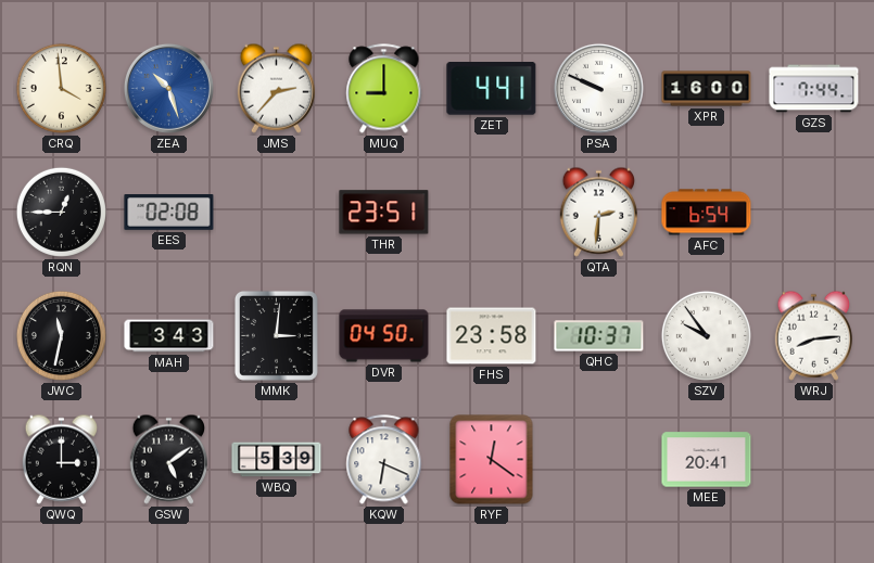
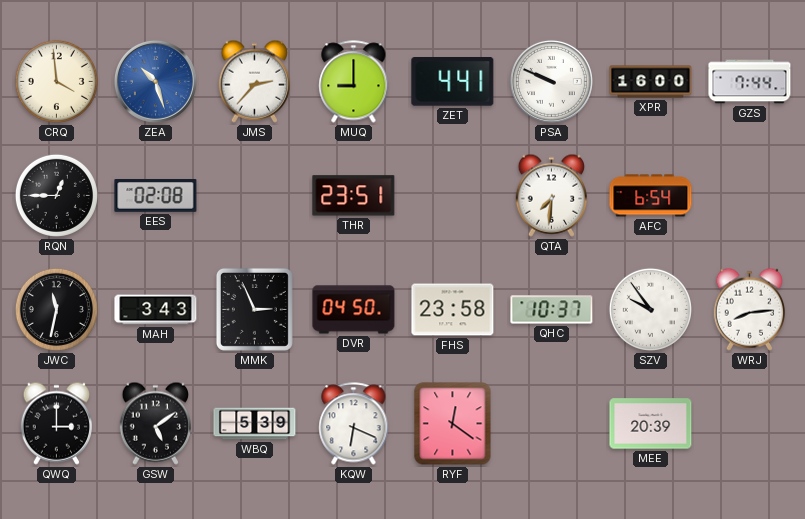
QTA: 2:31 -> 7:31 (552, 195)
MMK: 3:01 -> 2:56 (254, 309)
MEE: 20:41 -> 20:39 (651, 424)
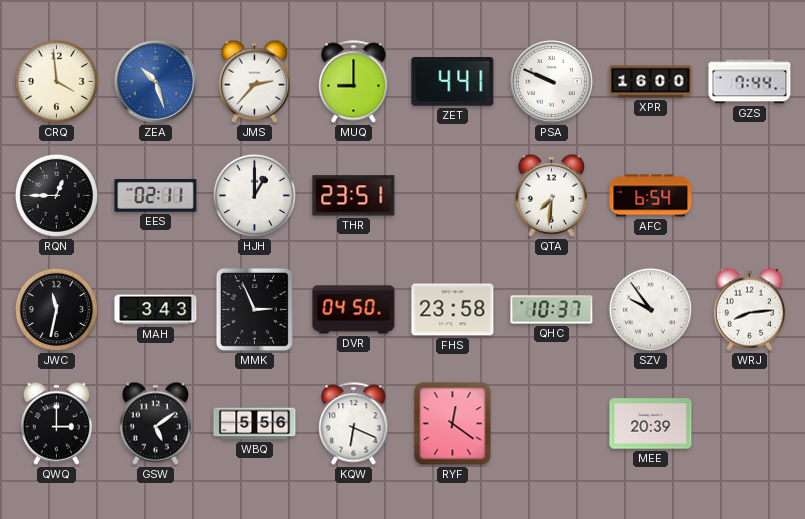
EES: 02:08 -> 02:11 (156, 196)
HJH: none -> 1:00 (254, 195)
WBQ: 5:39 -> 5:56 (255, 424)
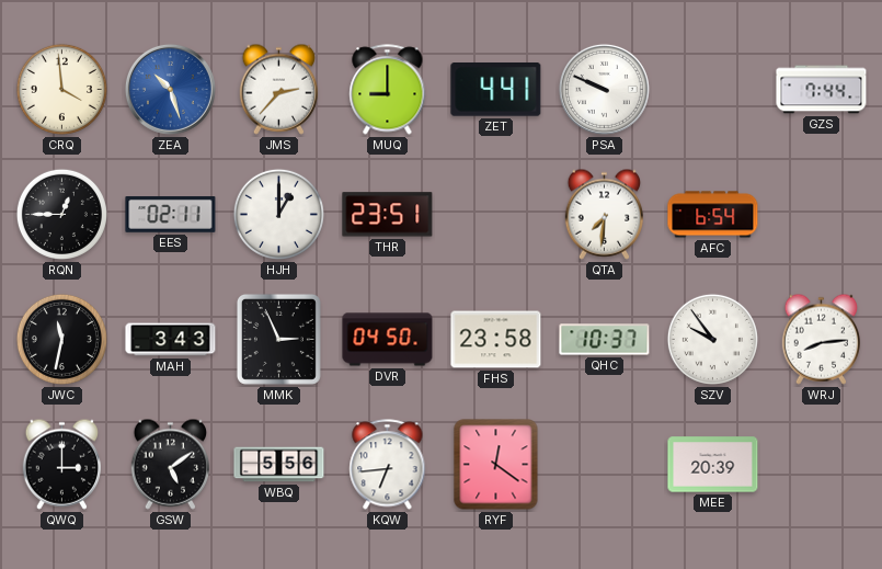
XPR: 16:00 -> none (651, 82)
KQW: 6:19 -> 6:44 (388, 465)
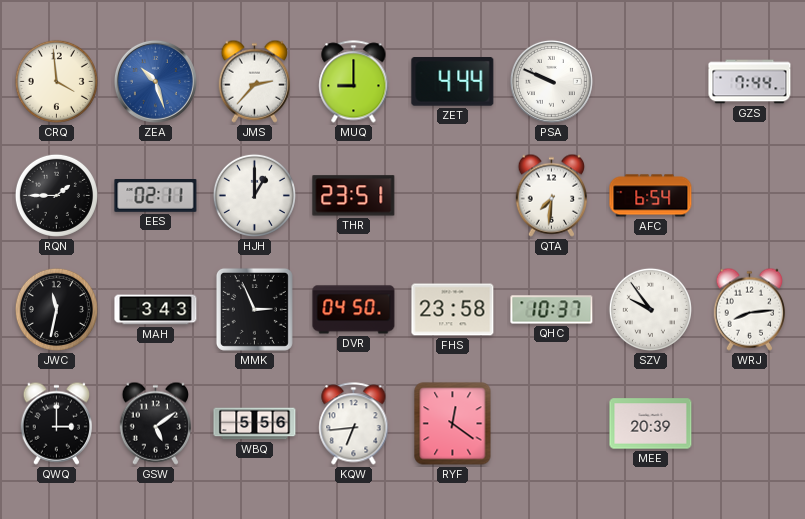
ZET: 4:41 -> 4:44 (453, 82)
RQN: 12:45 -> 1:45 (56, 195)
